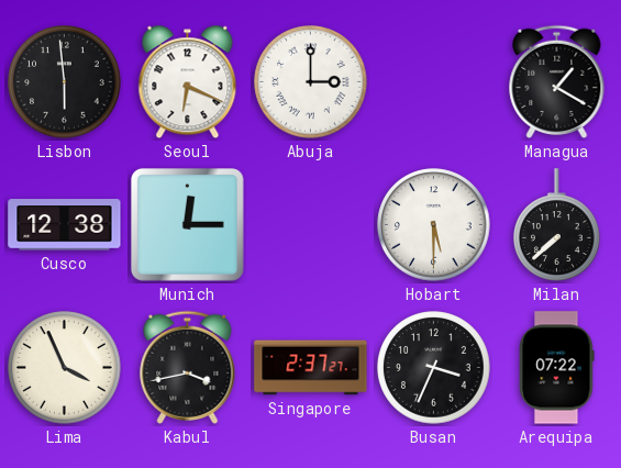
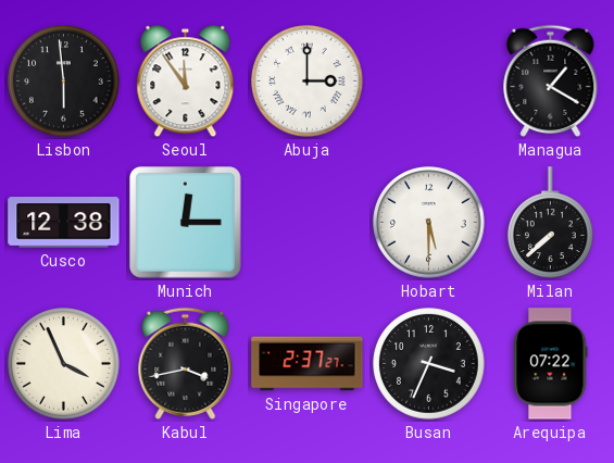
Seoul: 6:19 -> 11:54 (186, 82)
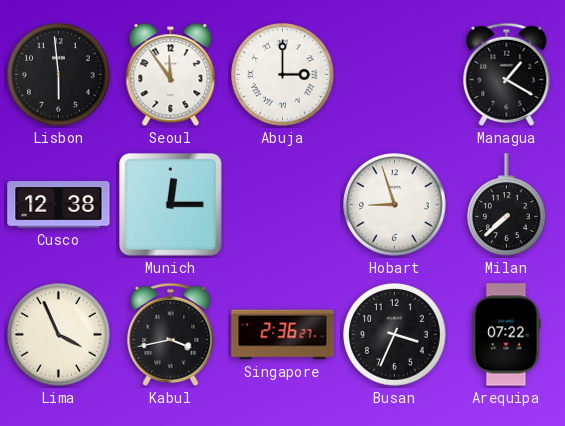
Hobart: 5:30 -> 8:57 (395, 205)
Singapore: 2:37 -> 2:36 (283, 335)
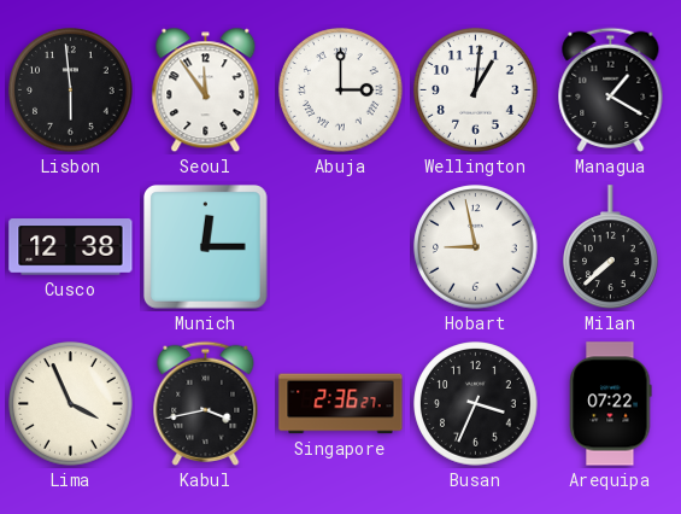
Wellington: none -> 1:01 (476, 90)
Hobart: 8:57 -> 8:58 (476, 247)
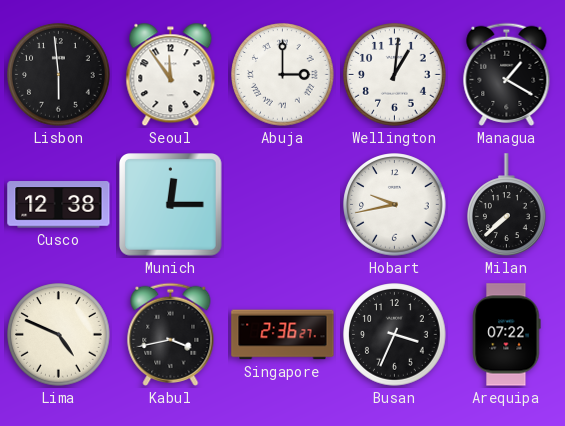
Hobart: 8:58 -> 9:43 (395, 205)
Lima: 3:56 -> 4:49 (59, 335)
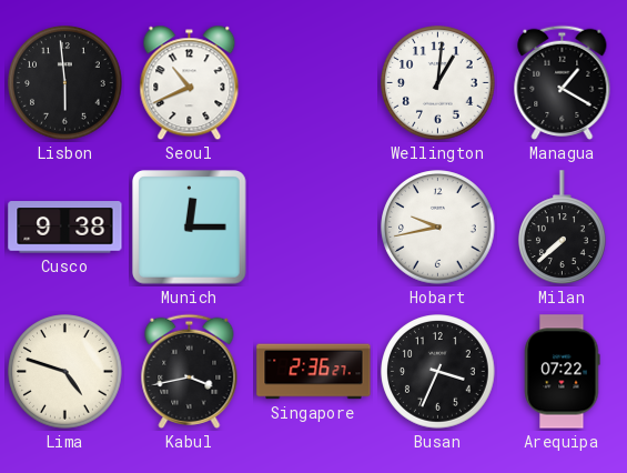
Seoul: 11:54 -> 10:41 (190, 83)
Abuja: 3:00 -> none (283, 75)
Cusco: 12:38 -> 9:38 (65, 228)
Lima: 4:49 -> 4:48 (65, 372)
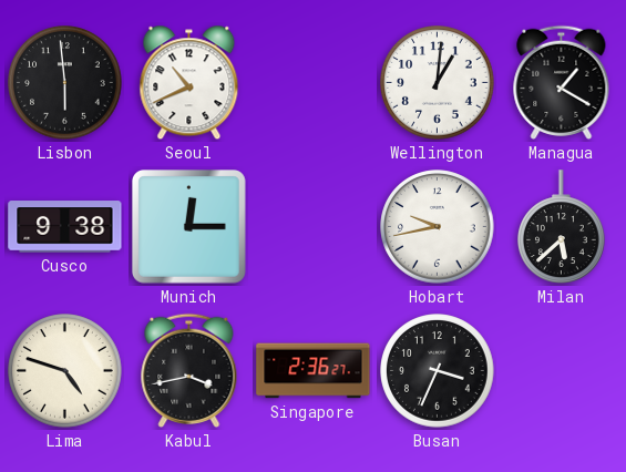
Milan: 7:38 -> 5:38 (562, 227)
Arequipa: 07:22 -> none (563, 372)
